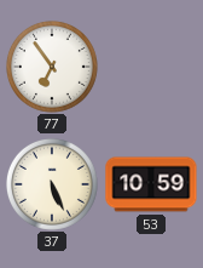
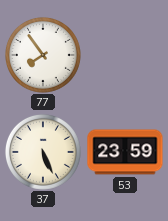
77: 6:54 -> 7:54 (43, 55)
53: 10:59 -> 23:59 (125, 152)
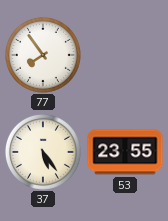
37: 5:26 -> 5:24 (43, 152)
53: 23:59 -> 23:55 (125, 152)
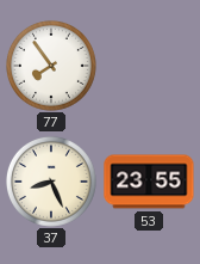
37: 5:24 -> 8:26 (51, 182)
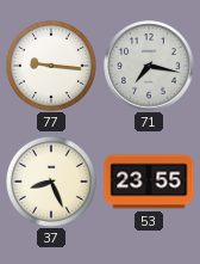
77: 7:54 -> 9:16 (51, 66)
71: none -> 7:17 (149, 66)
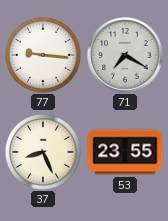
71: 7:17 -> 7:20 (125, 55)
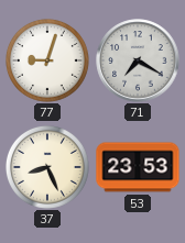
77: 9:16 -> 9:03 (47, 60)
53: 23:55 -> 23:53 (138, 167)
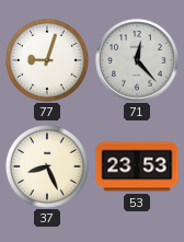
71: 7:20 -> 12:23 (137, 60)
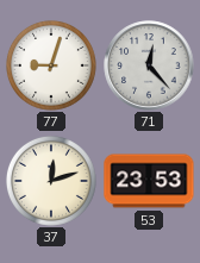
37: 8:26 -> 12:12 (51, 181)
